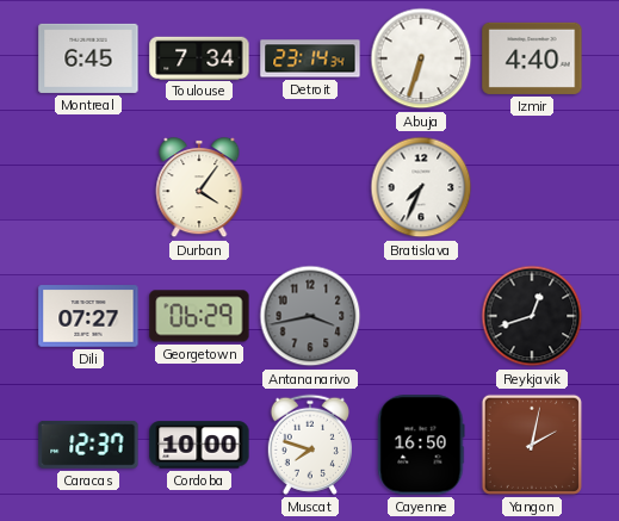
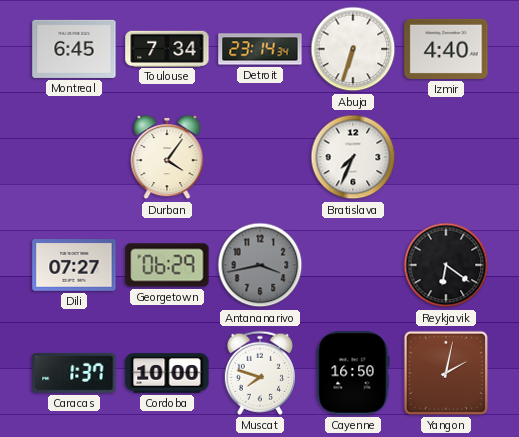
Reykjavik: 12:42 -> 6:21 (446, 265)
Caracas: 12:37 -> 1:37 (74, 373)
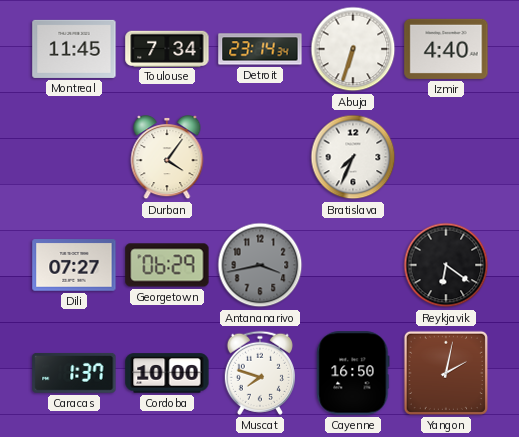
Montreal: 6:45 -> 11:45 (74, 49)
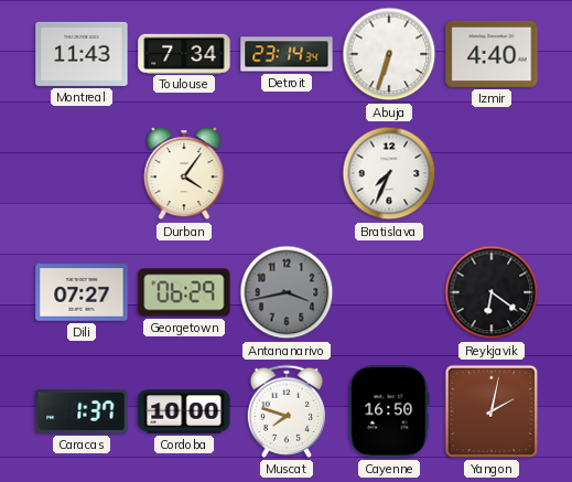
Montreal: 11:45 -> 11:43 (82, 54)
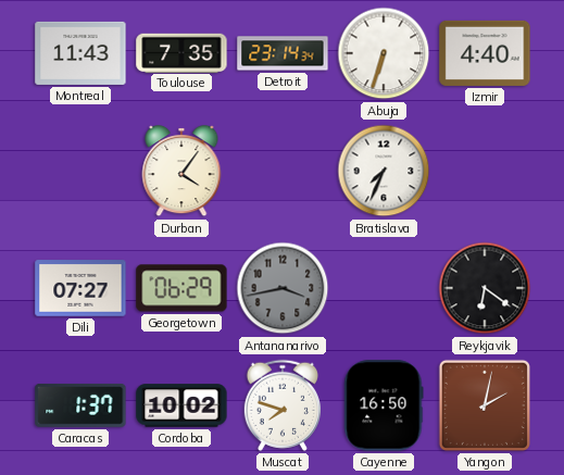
Toulouse: 7:34 -> 7:35 (181, 52)
Cordoba: 10:00 -> 10:02 (181, 405)
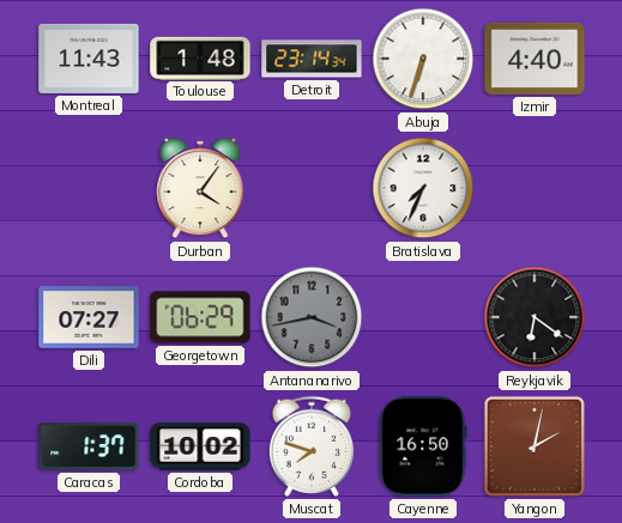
Toulouse: 7:35 -> 1:48 (200, 57)
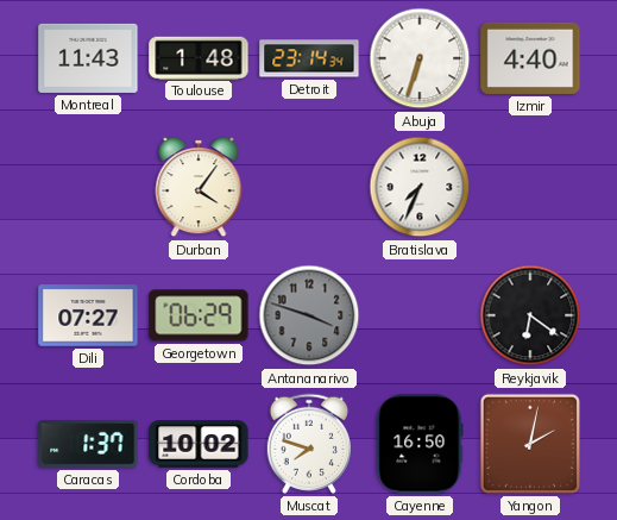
Antananarivo: 3:43 -> 3:48 (309, 315)
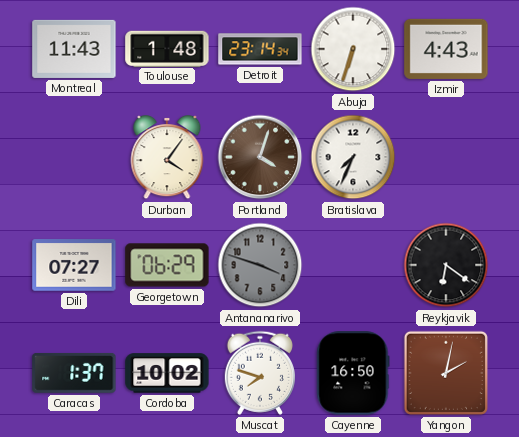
Izmir: 4:40 -> 4:43 (446, 49)
Portland: none -> 4:03 (260, 157)
